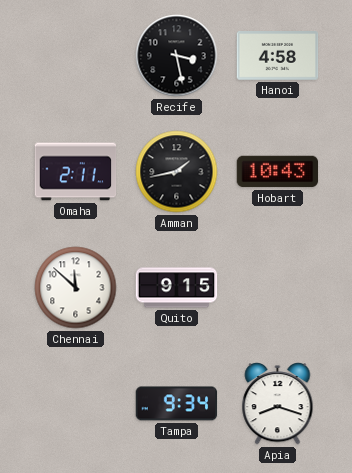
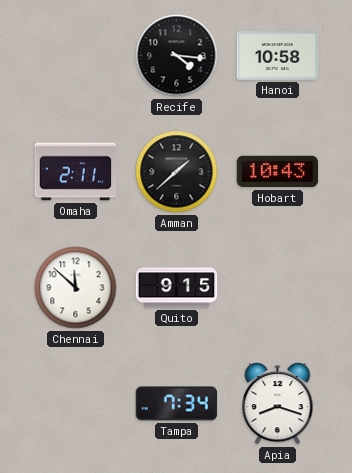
Recife: 3:28 -> 4:16 (177, 56)
Hanoi: 4:58 -> 10:58 (278, 56)
Amman: 1:43 -> 1:38 (177, 172)
Tampa: 9:34 -> 7:34 (177, 404)
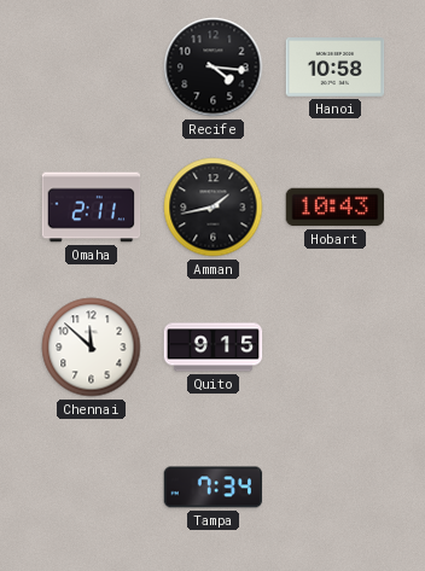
Amman: 1:38 -> 1:43 (214, 208)
Apia: 8:18 -> none (278, 404)
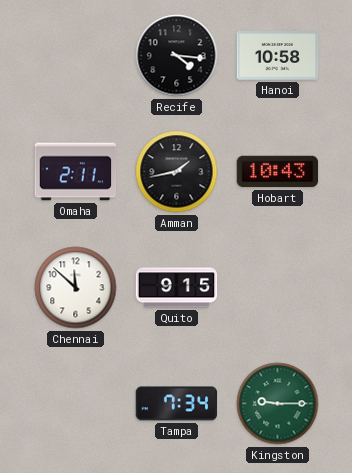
Kingston: none -> 9:15 (278, 404)
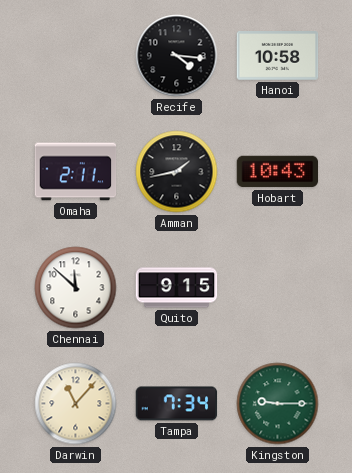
Darwin: none -> 11:07 (76, 404)
